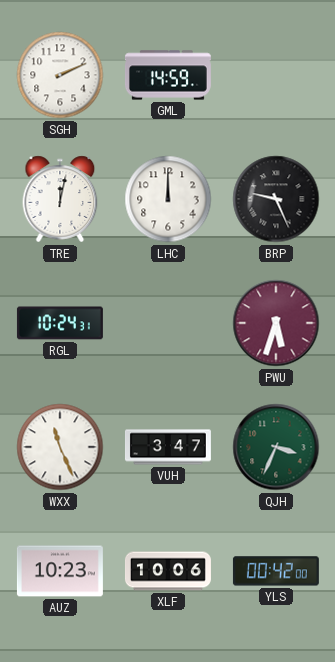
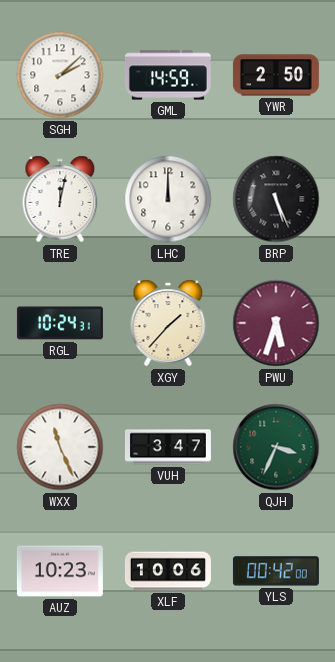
SGH: 2:11 -> 2:08 (60, 75)
YWR: none -> 2:50 (276, 75)
BRP: 9:26 -> 5:26 (276, 199)
XGY: none -> 1:37 (168, 323)
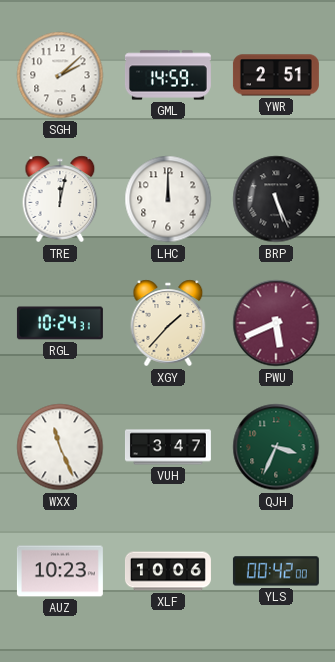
YWR: 2:50 -> 2:51 (276, 75)
PWU: 5:33 -> 5:41 (276, 323)
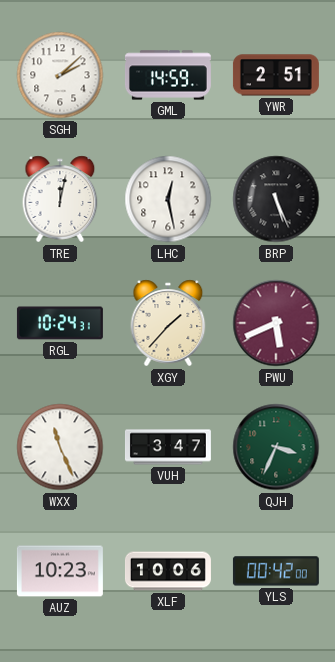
LHC: 12:00 -> 12:28 (168, 199)
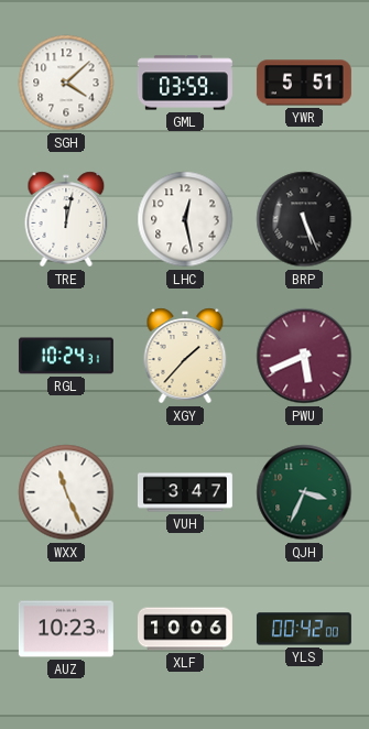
SGH: 2:08 -> 4:08 (66, 83)
GML: 14:59 -> 03:59 (185, 83)
YWR: 2:51 -> 5:51 (304, 83)
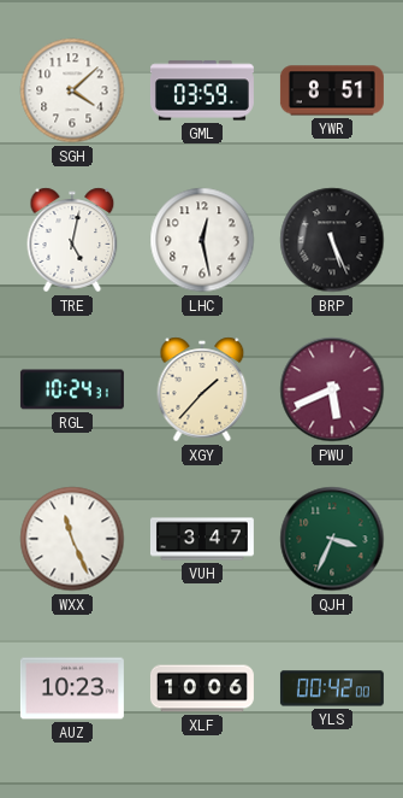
YWR: 5:51 -> 8:51 (332, 90)
TRE: 12:02 -> 5:02 (72, 240)
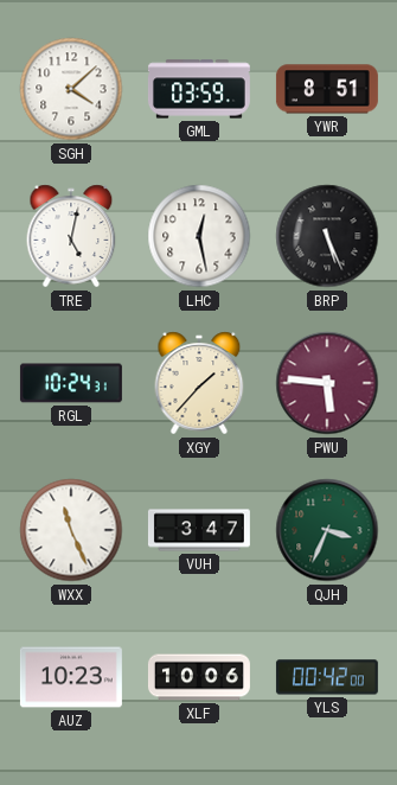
PWU: 5:41 -> 5:46 (327, 383)
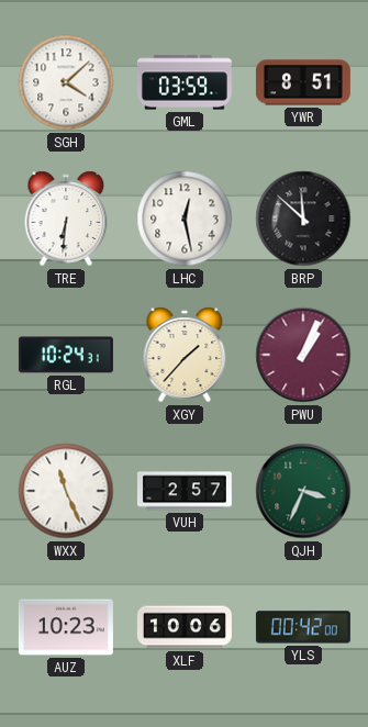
TRE: 5:02 -> 6:31 (66, 219)
BRP: 5:26 -> 11:52 (303, 219)
PWU: 5:46 -> 1:04 (303, 355)
VUH: 3:47 -> 2:57 (185, 491)
